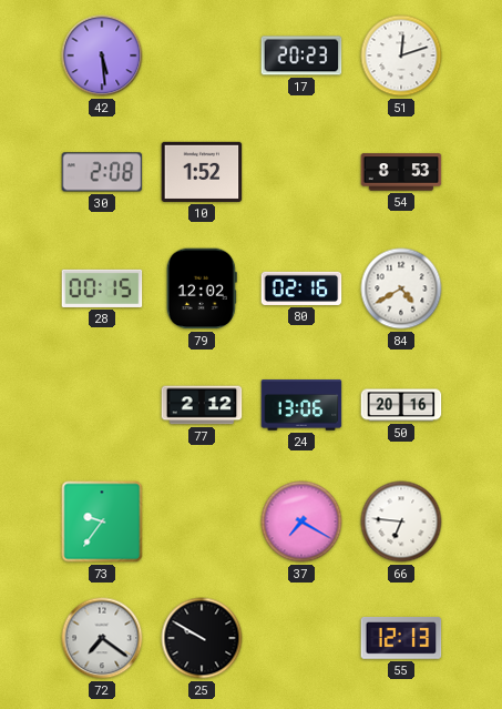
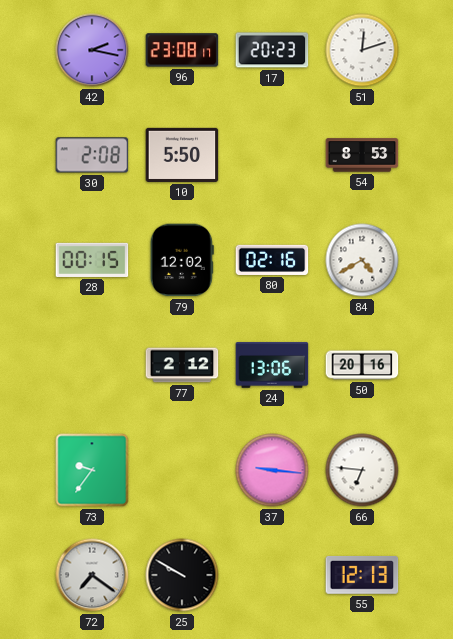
42: 5:29 -> 2:17 (92, 50)
96: none -> 23:08 (182, 50)
10: 1:52 -> 5:50 (182, 155)
37: 7:20 -> 9:16 (272, 470)
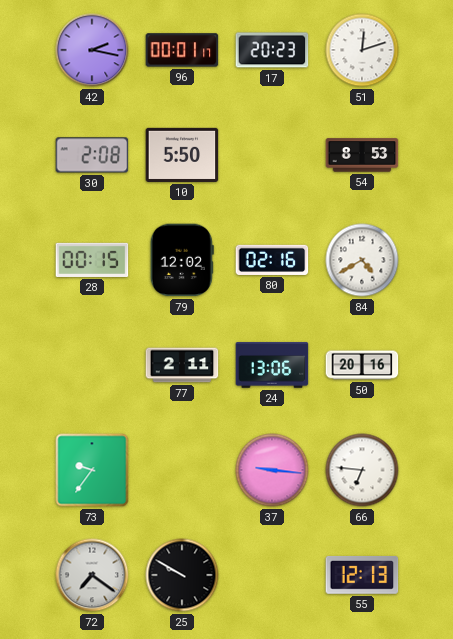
96: 23:08 -> 00:01 (182, 50)
77: 2:12 -> 2:11 (182, 365)
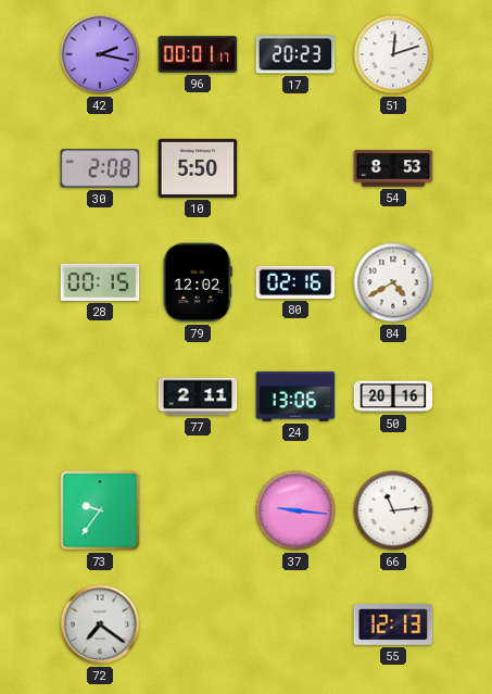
66: 6:46 -> 11:14 (393, 510)
25: 9:50 -> none (182, 575)
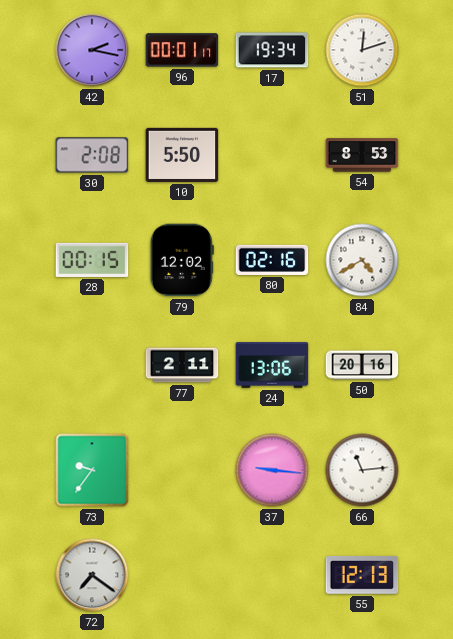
17: 20:23 -> 19:34 (272, 50)
